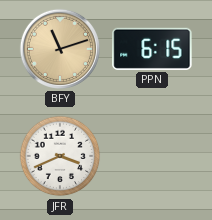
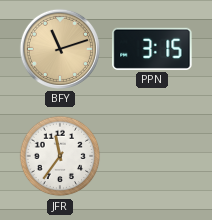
PPN: 6:15 -> 3:15 (152, 49)
JFR: 3:41 -> 11:36 (60, 156)
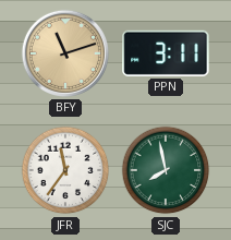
PPN: 3:15 -> 3:11 (166, 53)
SJC: none -> 7:58 (166, 170)
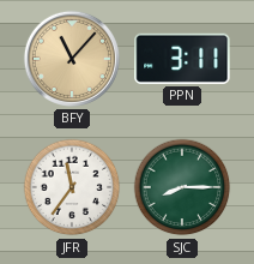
BFY: 11:12 -> 11:07 (72, 59)
SJC: 7:58 -> 8:15 (182, 187)
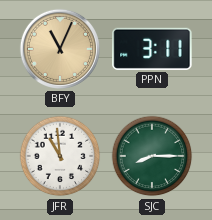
BFY: 11:07 -> 11:04 (60, 49)
JFR: 11:36 -> 10:59 (60, 156)
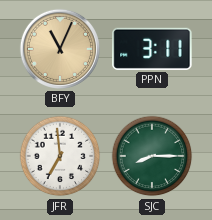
JFR: 10:59 -> 6:59 (60, 156)
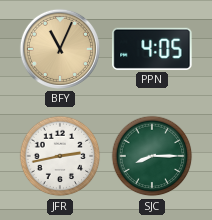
PPN: 3:11 -> 4:05 (152, 49)
JFR: 6:59 -> 2:43 (60, 156)
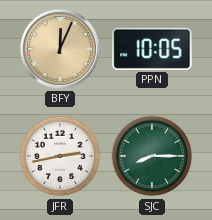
BFY: 11:04 -> 12:04 (60, 49)
PPN: 4:05 -> 10:05 (152, 49)
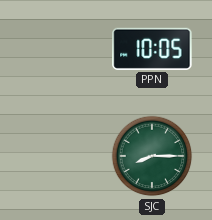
BFY: 12:04 -> none (60, 49)
JFR: 2:43 -> none (60, 156)
